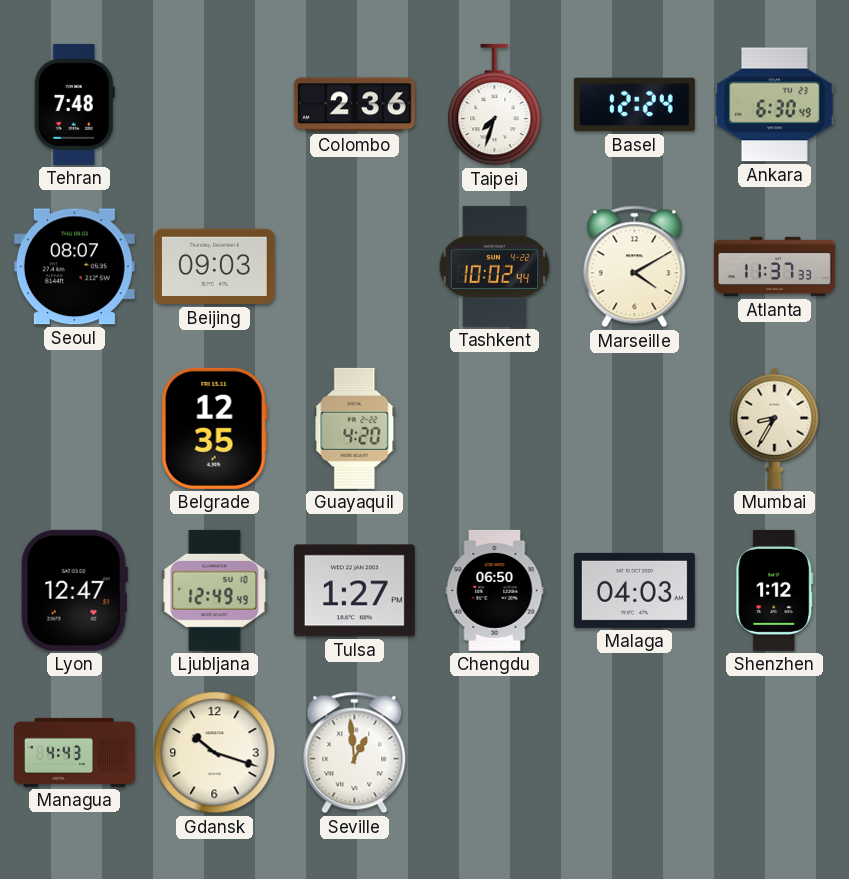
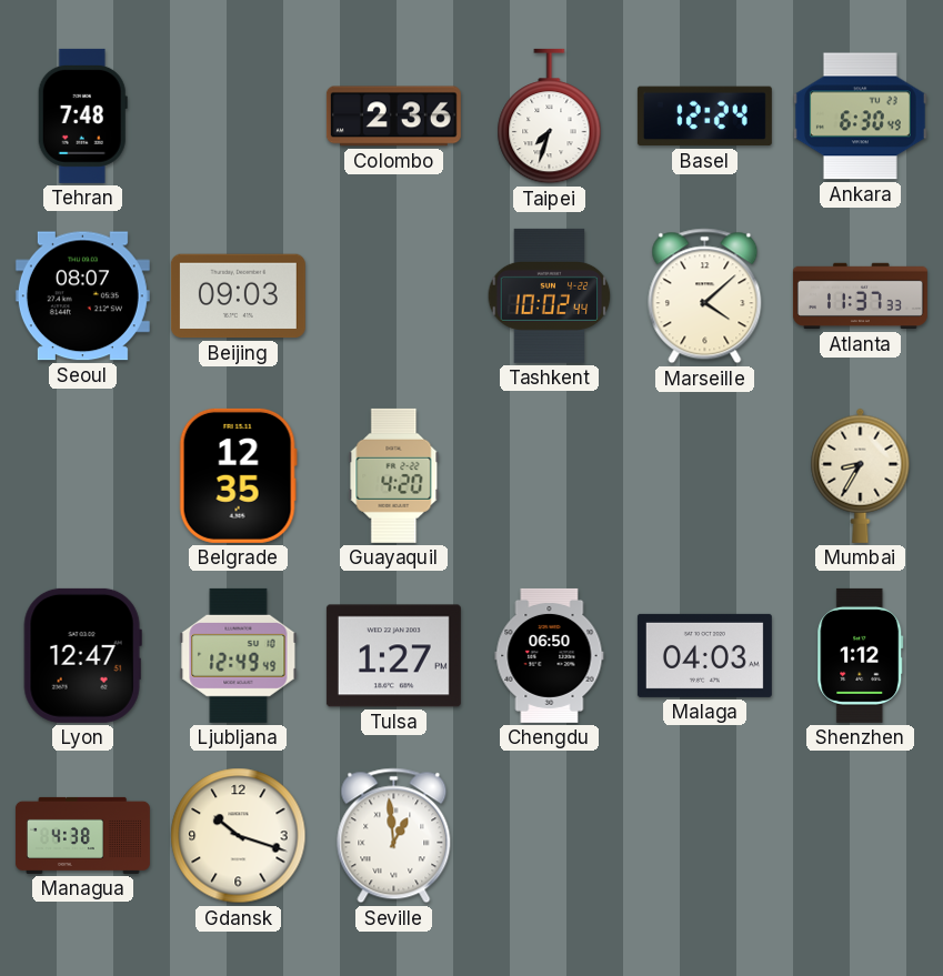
Marseille: 4:10 -> 4:08 (705, 296)
Managua: 4:43 -> 4:38 (82, 835)
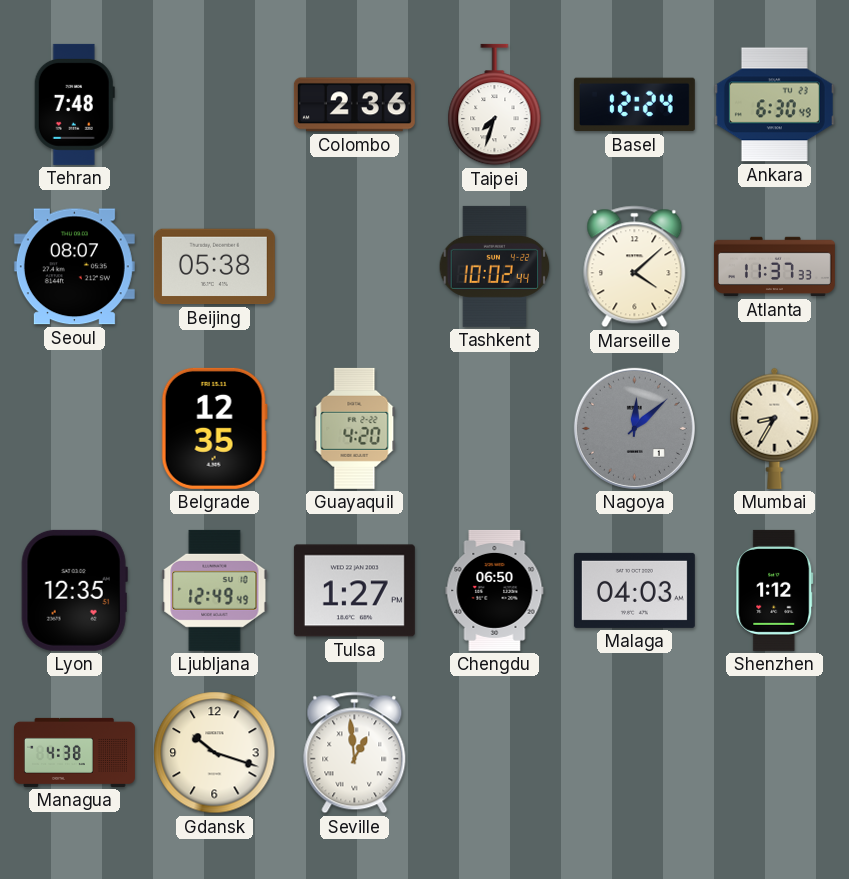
Beijing: 09:03 -> 05:38 (214, 267)
Nagoya: none -> 12:08 (634, 428)
Lyon: 12:47 -> 12:35 (74, 590)
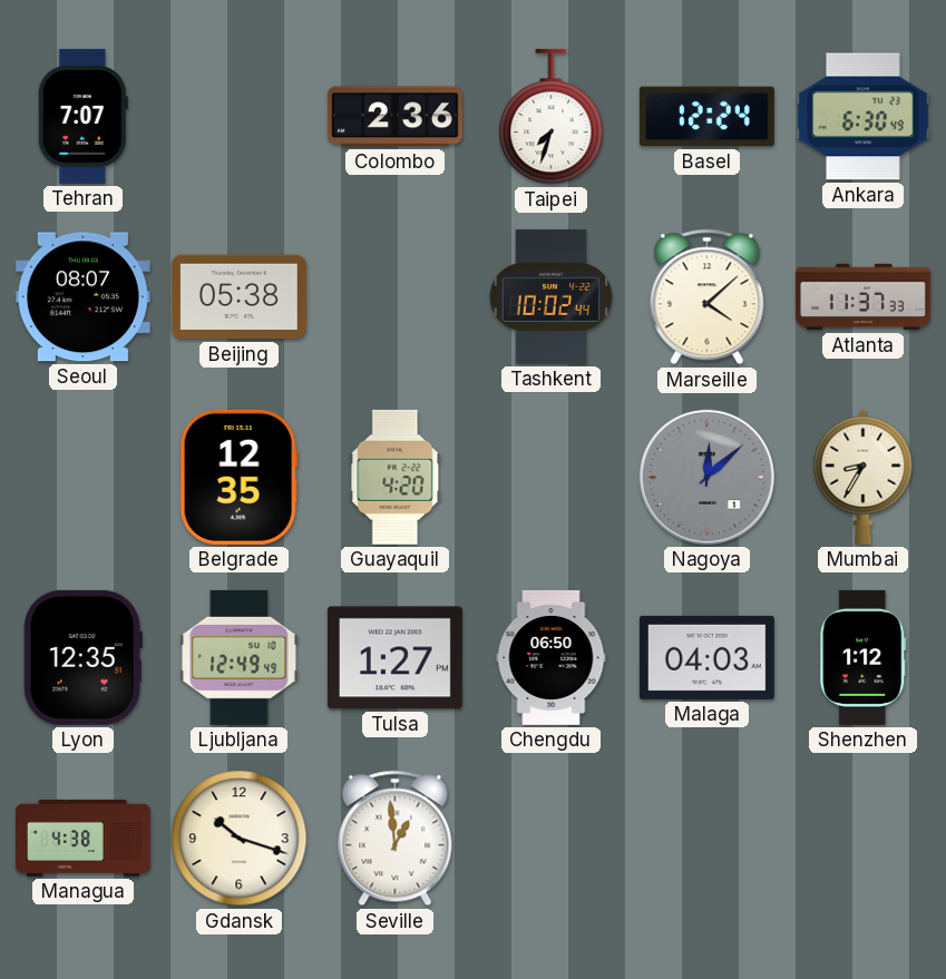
Tehran: 7:48 -> 7:07 (82, 116)
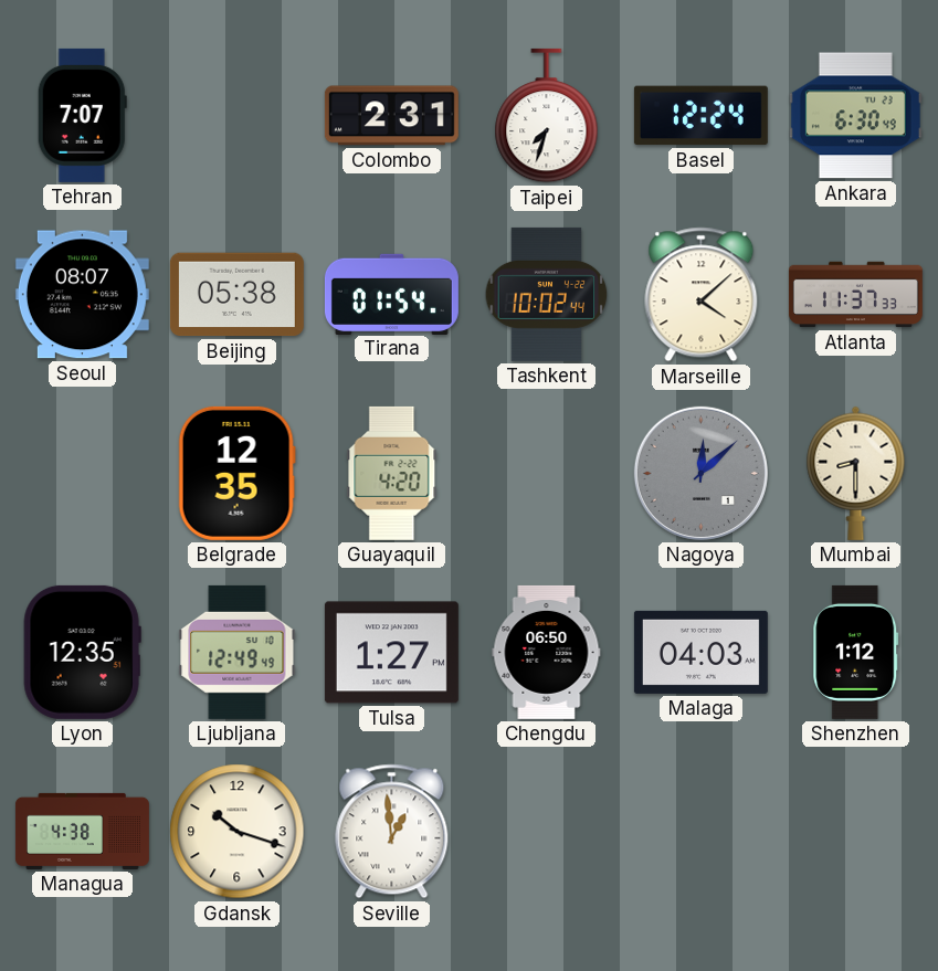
Colombo: 2:36 -> 2:31 (391, 116)
Tirana: none -> 01:54 (391, 294)
Mumbai: 8:35 -> 8:30 (856, 473)
